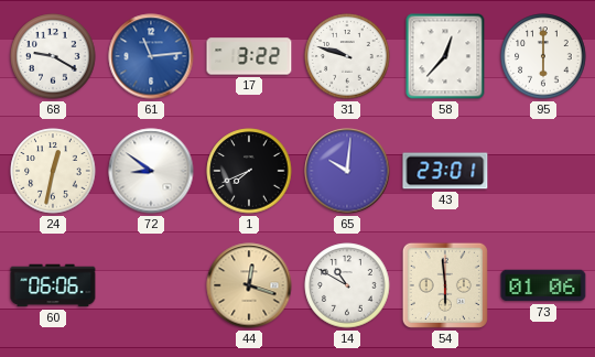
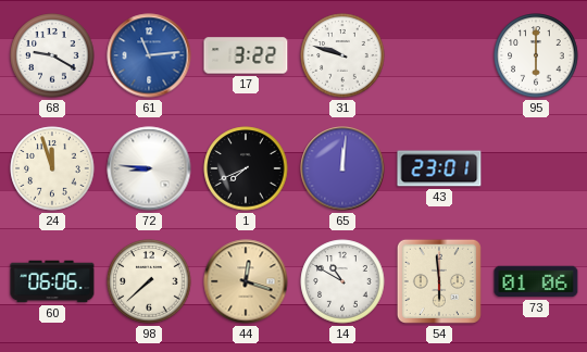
58: 12:37 -> none (445, 56)
24: 12:32 -> 11:57 (52, 168)
72: 8:51 -> 8:46 (149, 168)
65: 10:01 -> 12:01 (342, 168)
98: none -> 7:38 (149, 281)
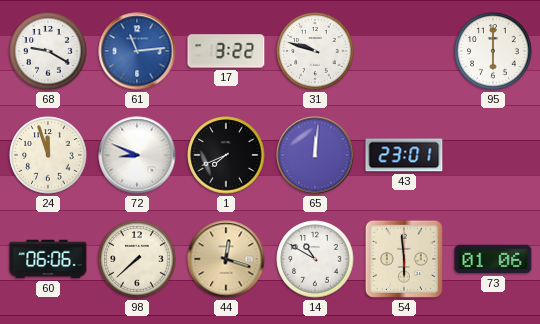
72: 8:46 -> 8:49 (137, 155)
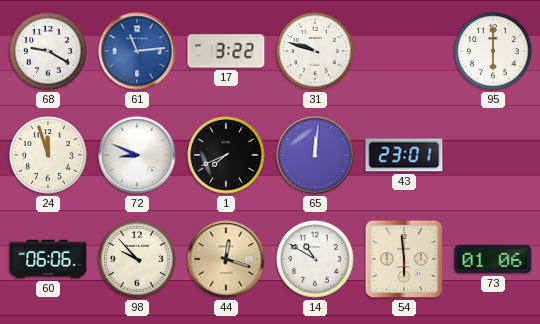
98: 7:38 -> 9:53 (137, 259)
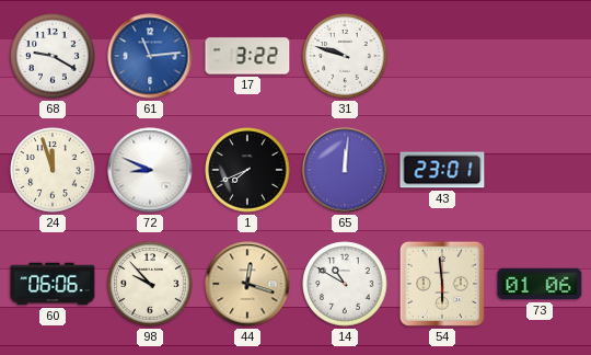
95: 6:00 -> none (493, 51)
